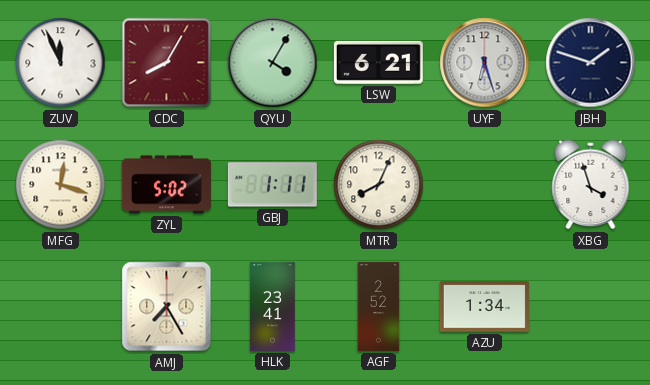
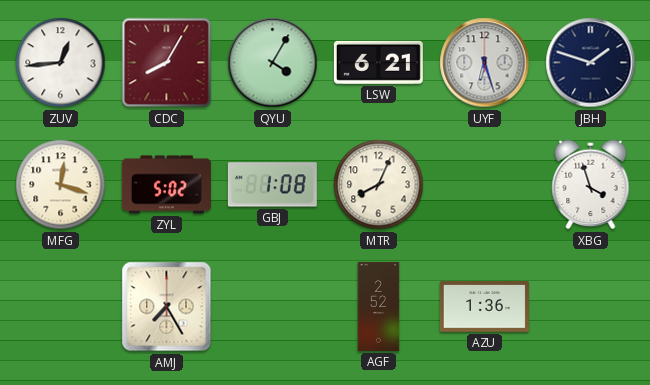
ZUV: 11:56 -> 12:44 (61, 63)
GBJ: 1:11 -> 1:08 (272, 185)
HLK: 23:41 -> none (273, 306)
AZU: 1:34 -> 1:36 (484, 307)
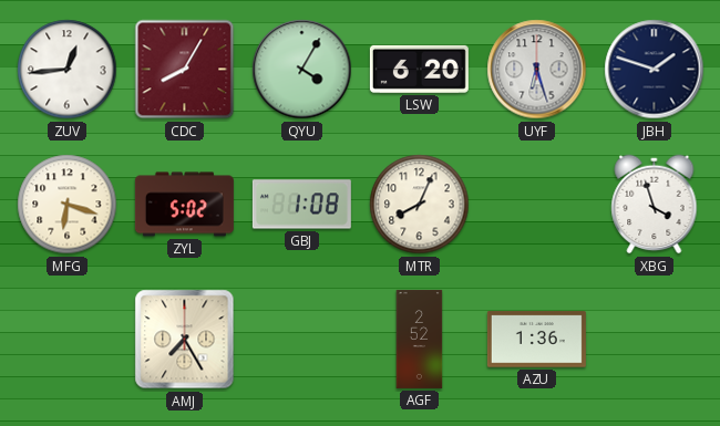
LSW: 6:21 -> 6:20 (419, 69)
MFG: 12:18 -> 6:18 (68, 205)
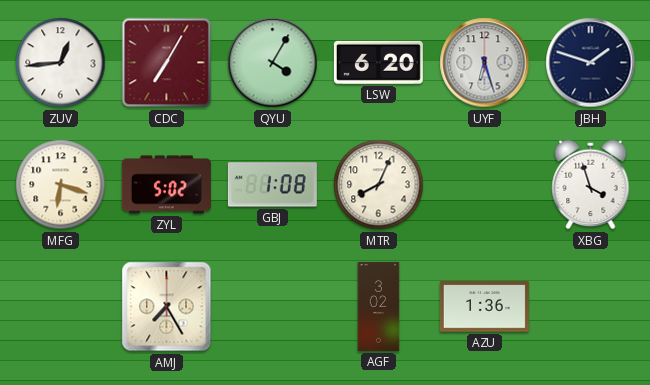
CDC: 8:05 -> 7:05 (167, 63)
AGF: 2:52 -> 3:02 (379, 306)
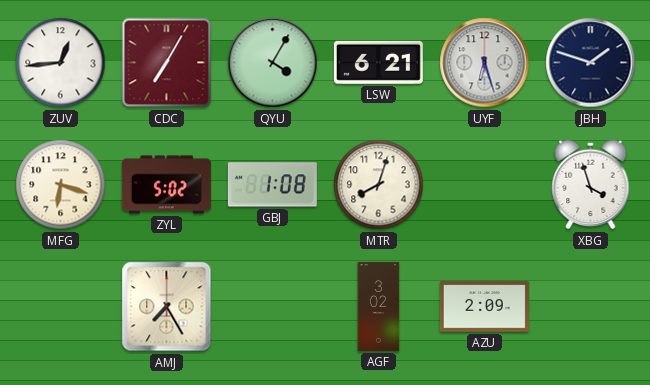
LSW: 6:20 -> 6:21 (378, 62)
MTR: 8:04 -> 8:03 (379, 185)
AZU: 1:36 -> 2:09 (484, 307)
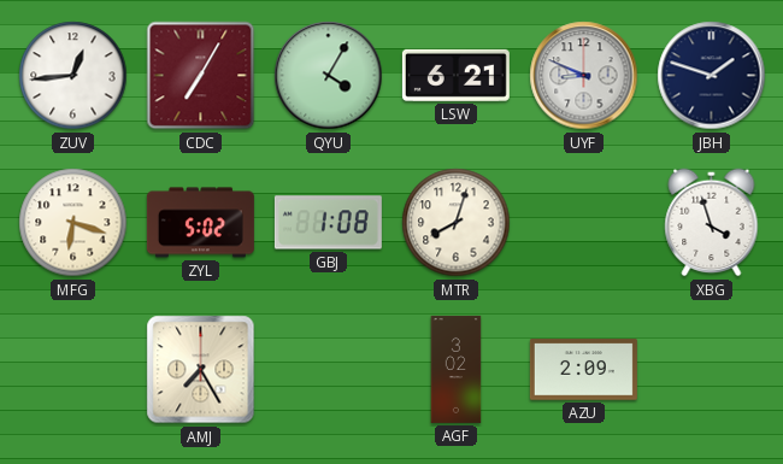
UYF: 6:27 -> 8:49 (584, 76)
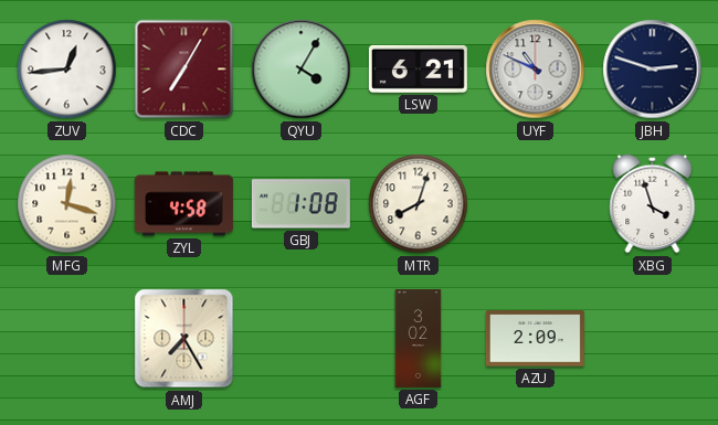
UYF: 8:49 -> 10:49 (536, 70)
JBH: 1:48 -> 2:48 (653, 70)
MFG: 6:18 -> 12:18 (67, 204)
ZYL: 5:02 -> 4:58 (183, 204)
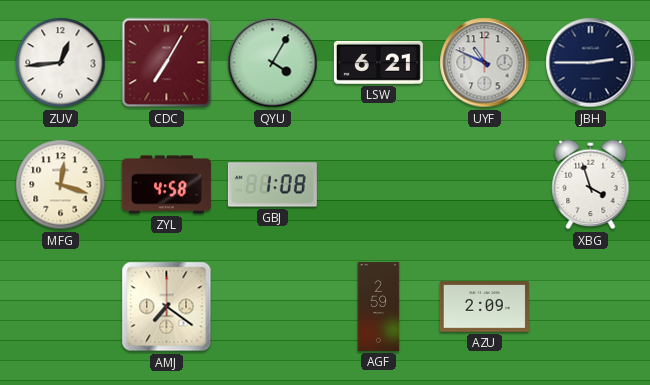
JBH: 2:48 -> 2:45 (591, 63)
MTR: 8:03 -> none (419, 204)
AMJ: 7:25 -> 7:21 (167, 307)
AGF: 3:02 -> 2:59 (379, 306)
